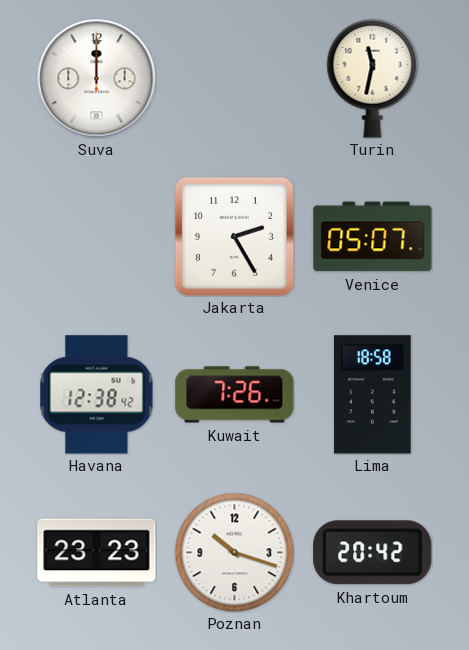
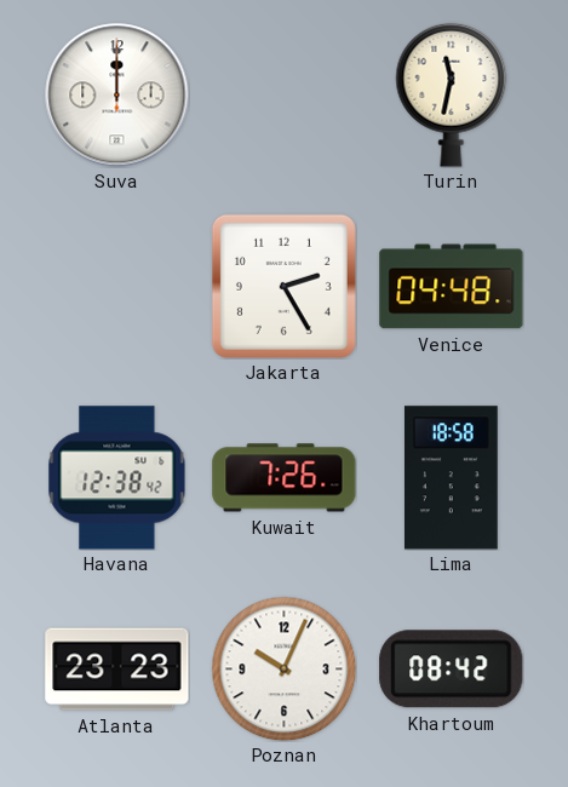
Venice: 05:07 -> 04:48 (452, 287)
Poznan: 10:18 -> 10:04 (283, 668)
Khartoum: 20:42 -> 08:42 (452, 670)
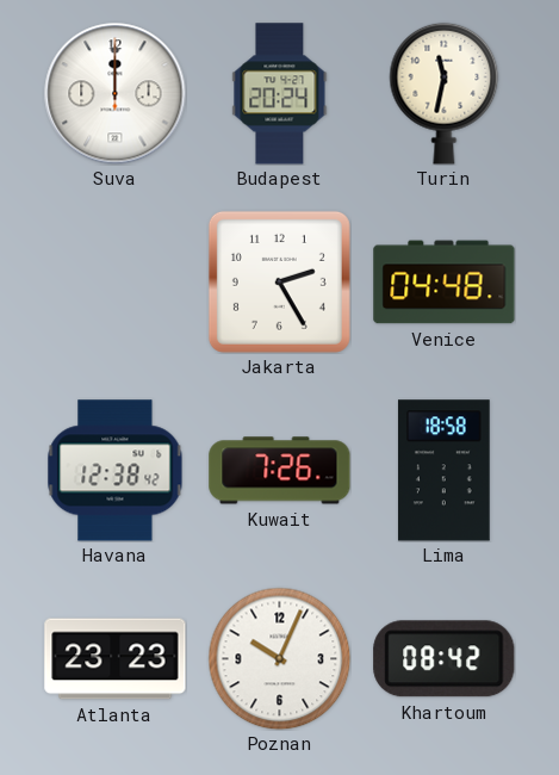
Budapest: none -> 20:24 (280, 94)
